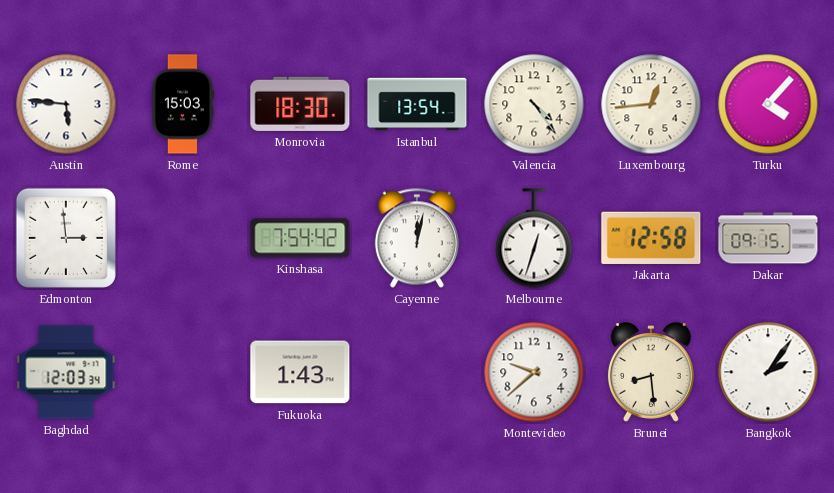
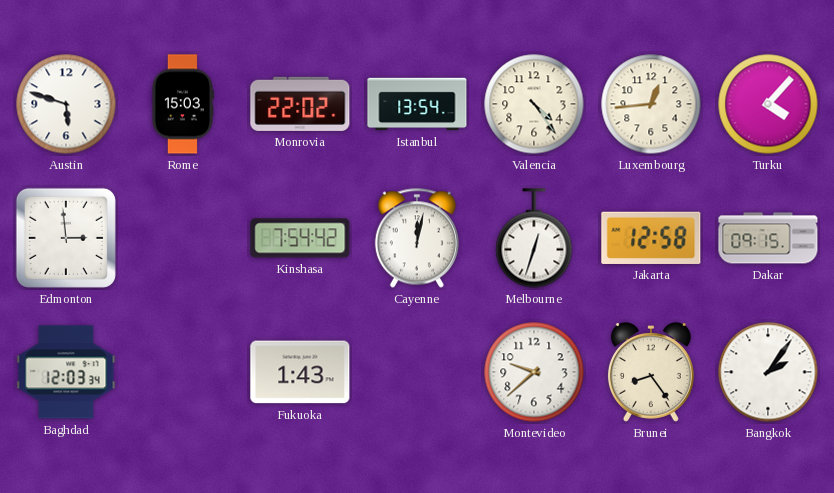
Austin: 5:46 -> 5:48 (66, 104)
Monrovia: 18:30 -> 22:02 (300, 104)
Brunei: 8:29 -> 8:24 (651, 372)
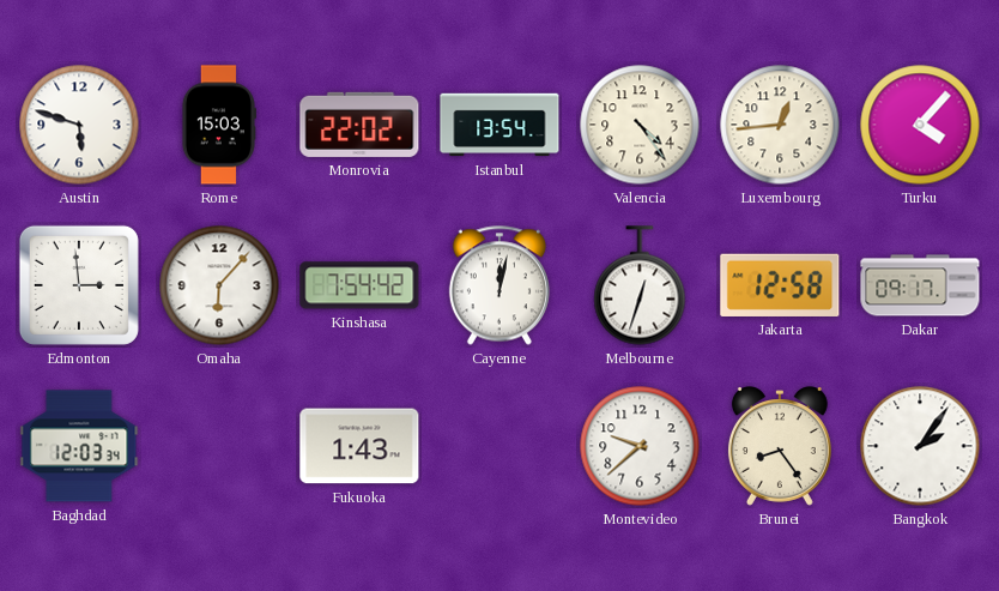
Omaha: none -> 6:07 (219, 285)
Dakar: 09:15 -> 09:17 (920, 285)
